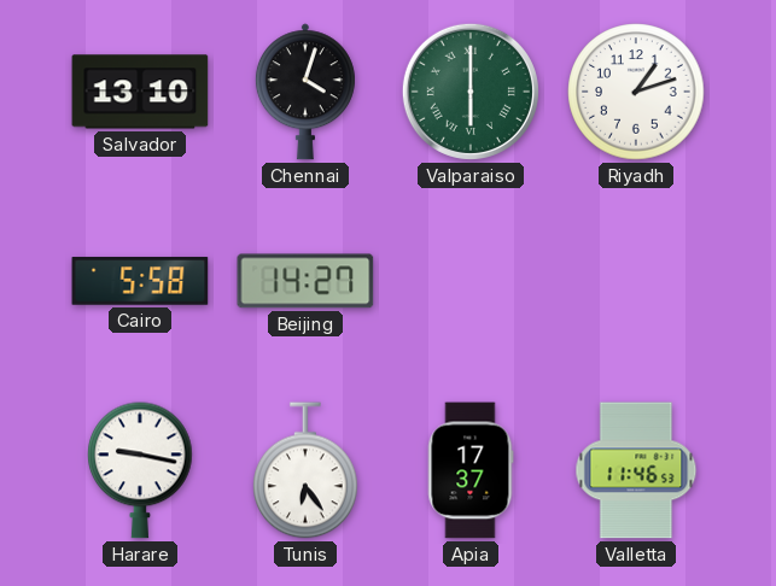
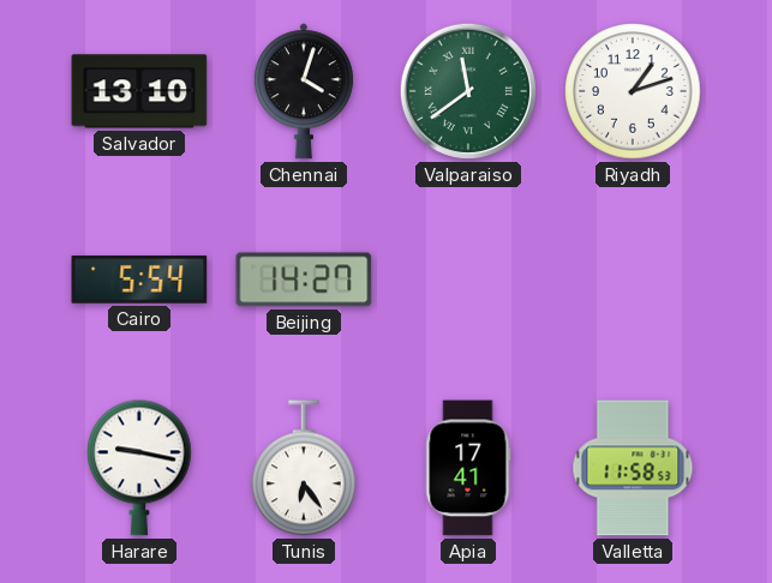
Valparaiso: 6:00 -> 11:39 (468, 91)
Cairo: 5:58 -> 5:54 (139, 280)
Apia: 17:37 -> 17:41 (468, 468)
Valletta: 11:46 -> 11:58 (633, 468)
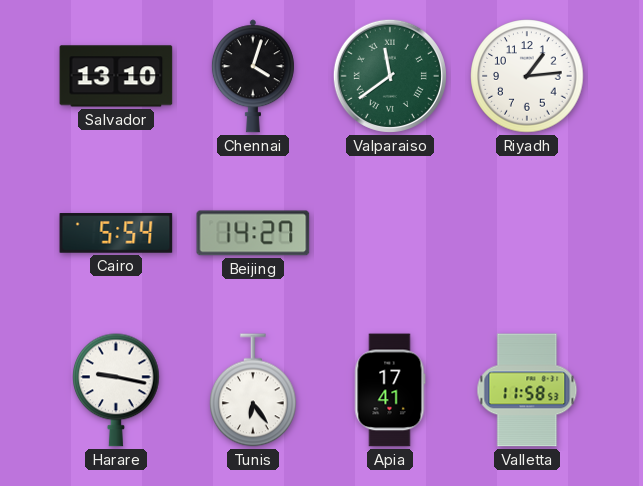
Riyadh: 1:12 -> 1:14 (527, 76)
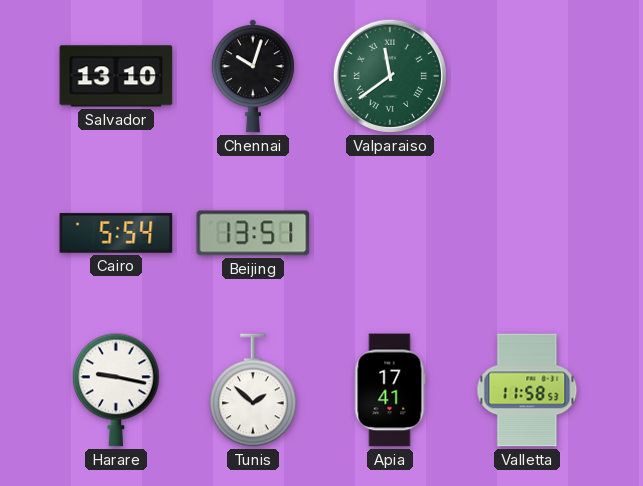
Chennai: 4:03 -> 10:03 (253, 76)
Riyadh: 1:14 -> none (527, 76)
Beijing: 14:27 -> 13:51 (253, 233)
Tunis: 6:24 -> 1:52 (253, 390)
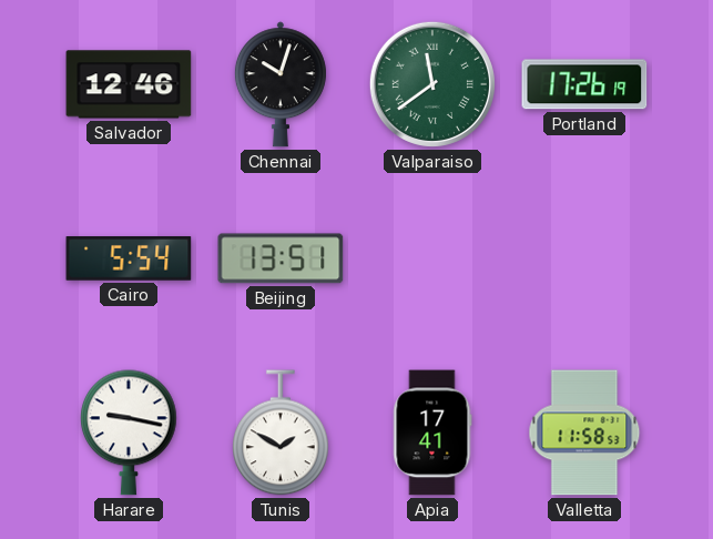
Salvador: 13:10 -> 12:46 (129, 84)
Portland: none -> 17:26 (584, 84)
Tunis: 1:52 -> 1:50 (281, 433)
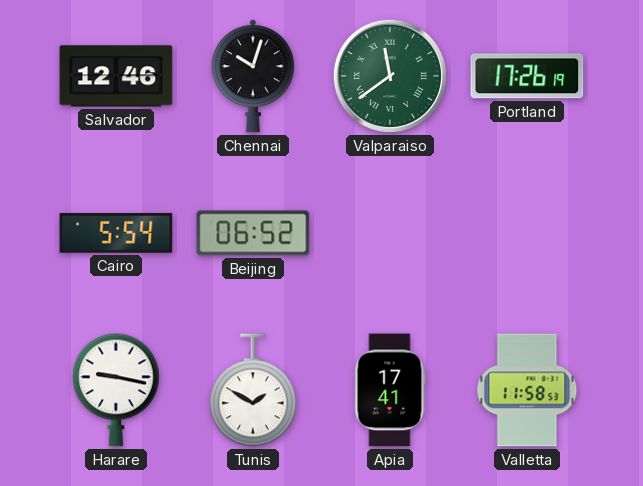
Beijing: 13:51 -> 06:52 (253, 233)
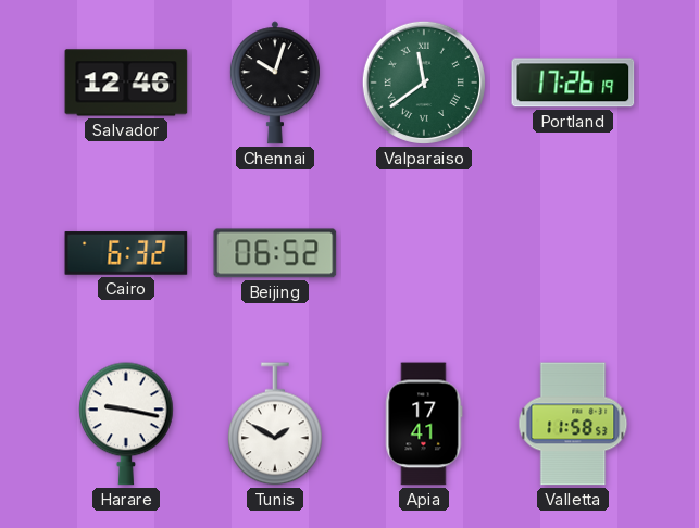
Cairo: 5:54 -> 6:32 (126, 253)
